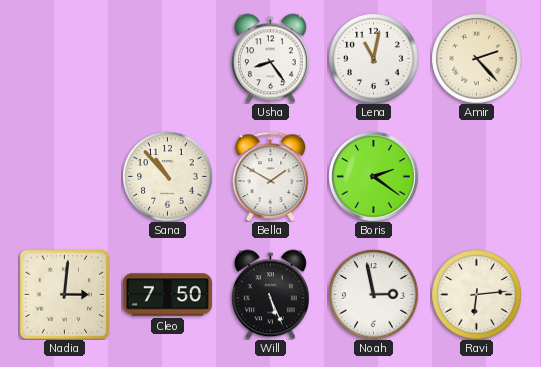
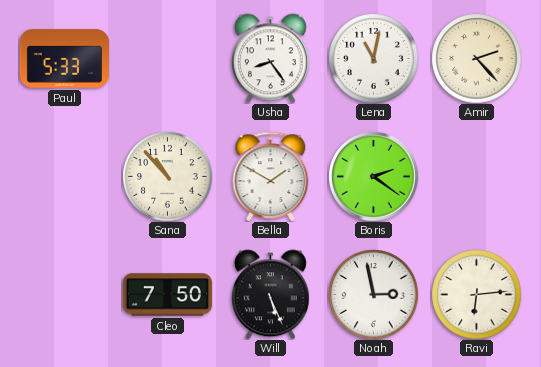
Paul: none -> 5:33 (64, 59)
Nadia: 3:01 -> none (64, 294)
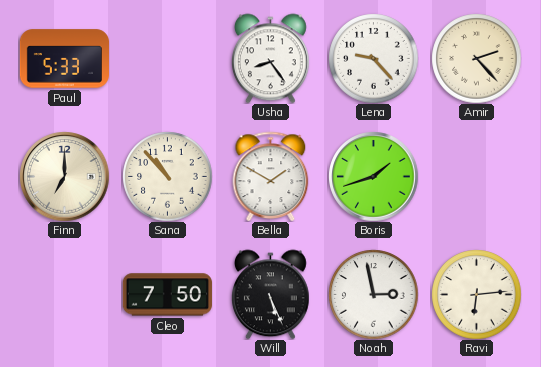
Lena: 11:02 -> 9:23 (373, 58)
Finn: none -> 7:00 (64, 176)
Boris: 2:21 -> 1:42 (373, 176)
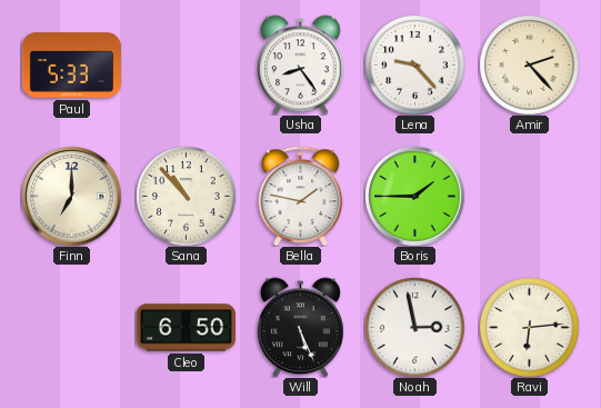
Bella: 1:50 -> 1:47 (301, 196)
Boris: 1:42 -> 1:45 (414, 196)
Cleo: 7:50 -> 6:50 (186, 328)
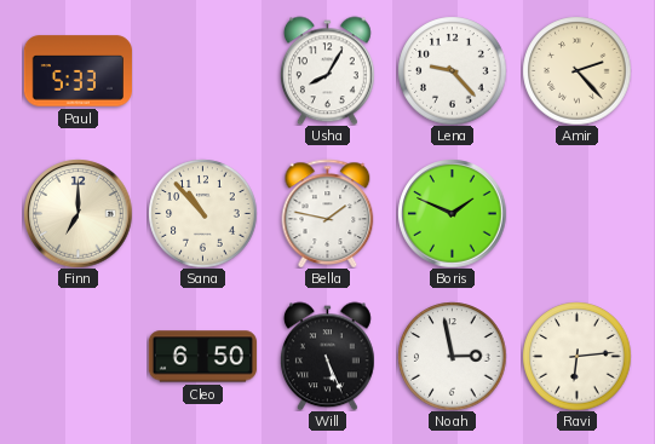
Usha: 8:24 -> 8:05 (327, 70)
Boris: 1:45 -> 1:49 (452, 213)
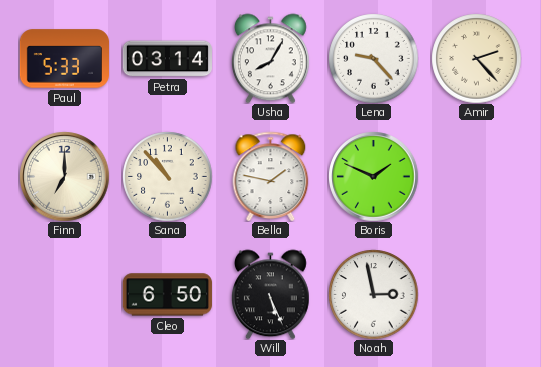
Petra: none -> 03:14 (167, 59)
Ravi: 6:14 -> none (576, 356)
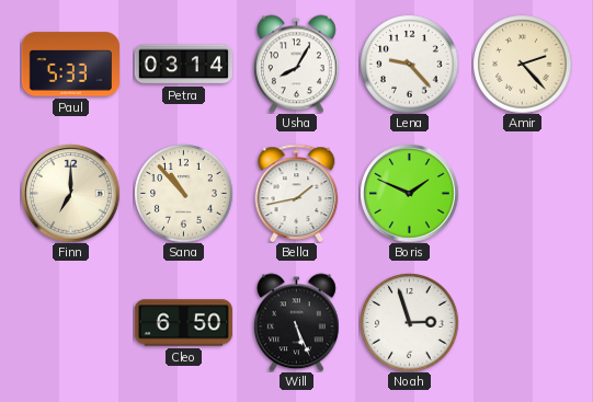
Bella: 1:47 -> 1:43 (297, 193)
Noah: 2:58 -> 2:57 (409, 322)
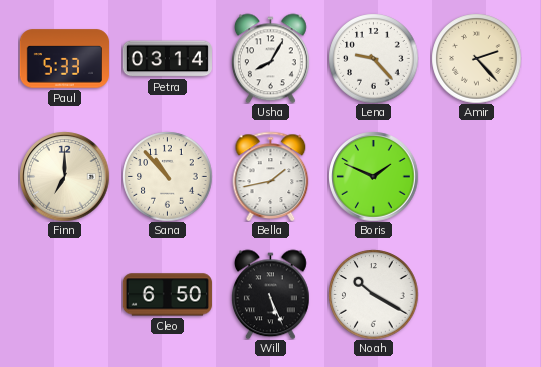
Noah: 2:57 -> 10:20 (373, 294)
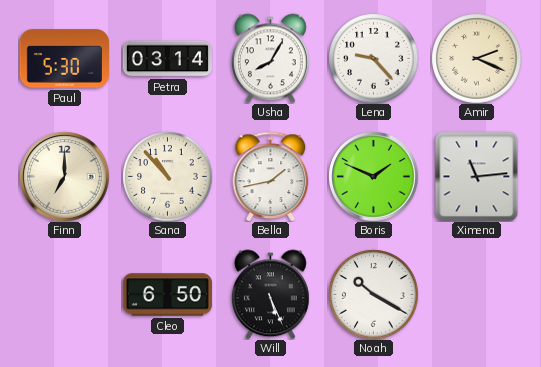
Paul: 5:33 -> 5:30 (64, 59)
Amir: 2:23 -> 2:19 (476, 58)
Ximena: none -> 11:14 (477, 176)
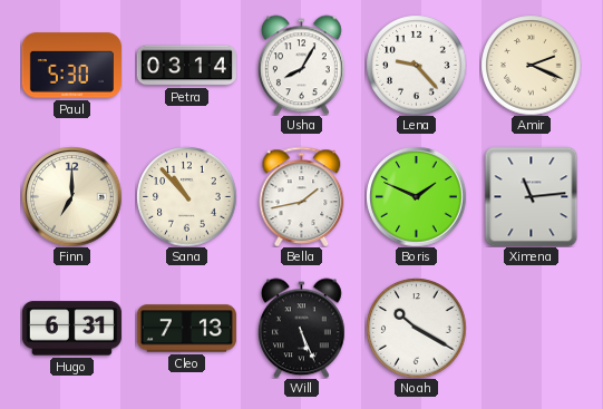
Hugo: none -> 6:31 (71, 329)
Cleo: 6:50 -> 7:13 (186, 329)
